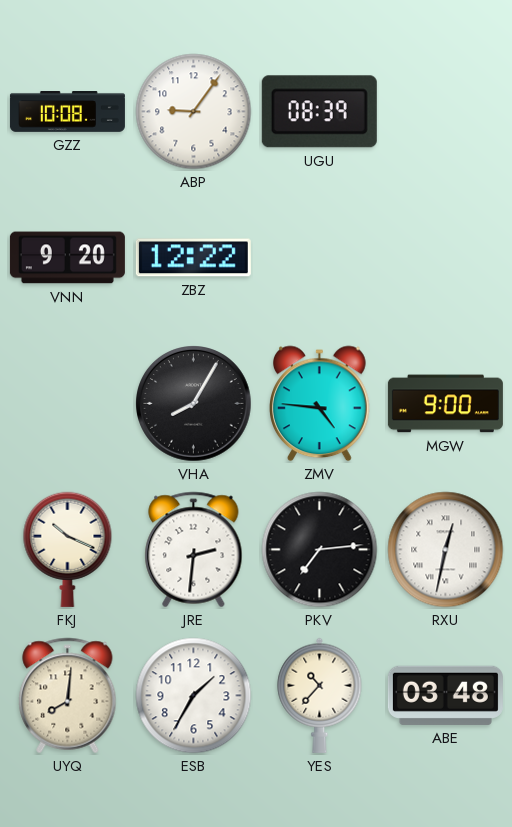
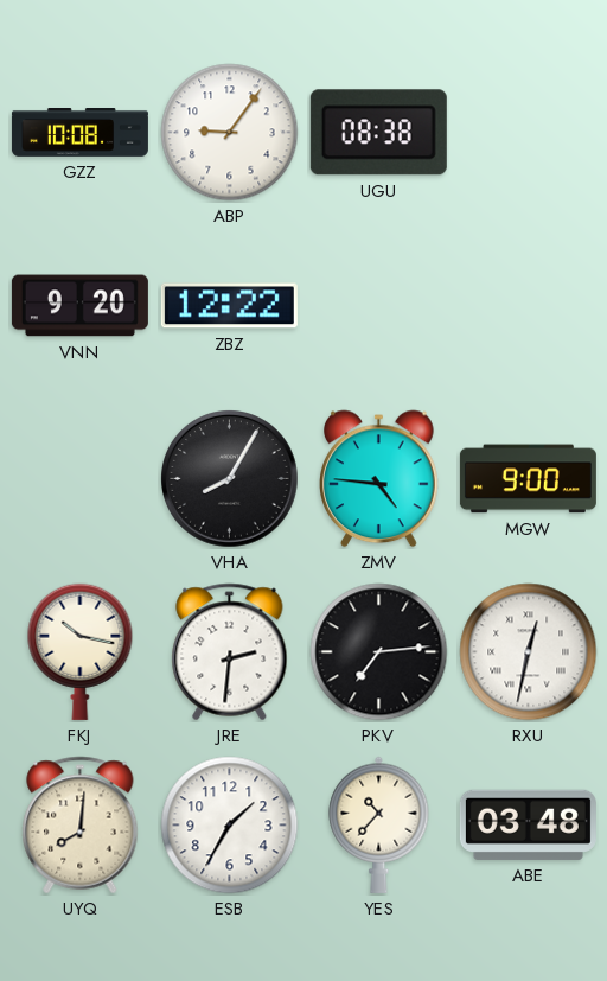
UGU: 08:39 -> 08:38 (378, 133)
FKJ: 10:19 -> 10:17 (81, 651)
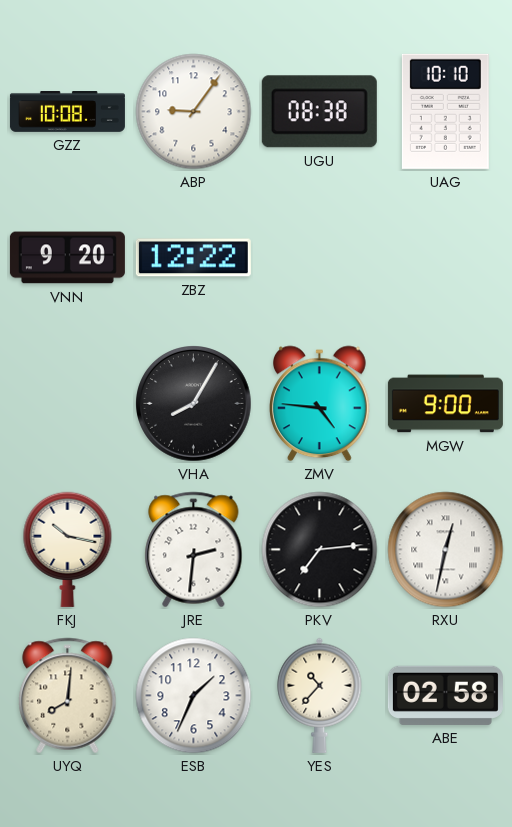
UAG: none -> 10:10 (445, 111)
ESB: 1:35 -> 1:34 (194, 696)
ABE: 03:48 -> 02:58 (445, 695)
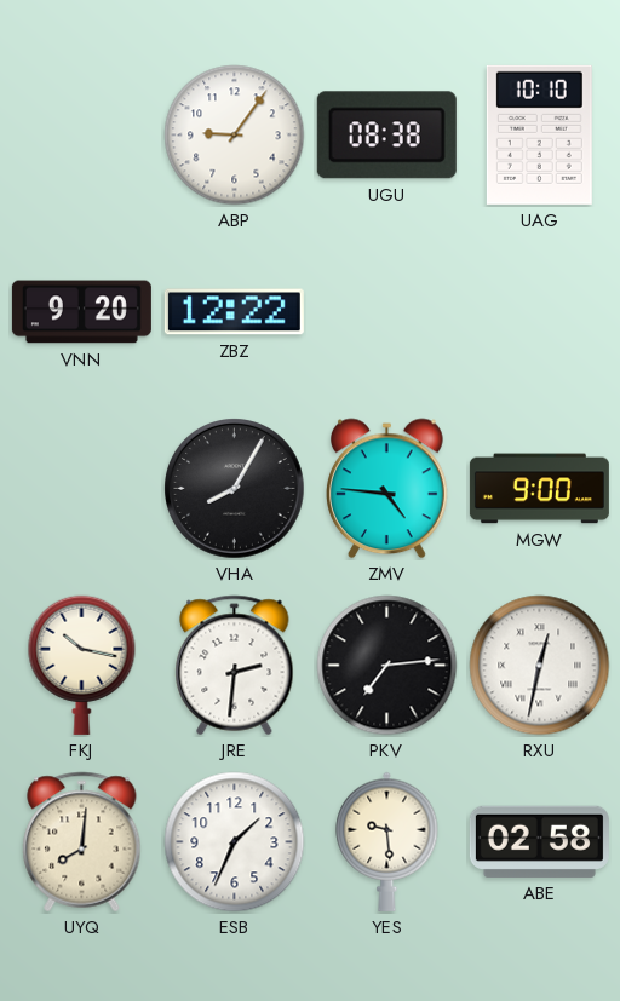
GZZ: 10:08 -> none (67, 112)
YES: 10:37 -> 9:29 (387, 841)
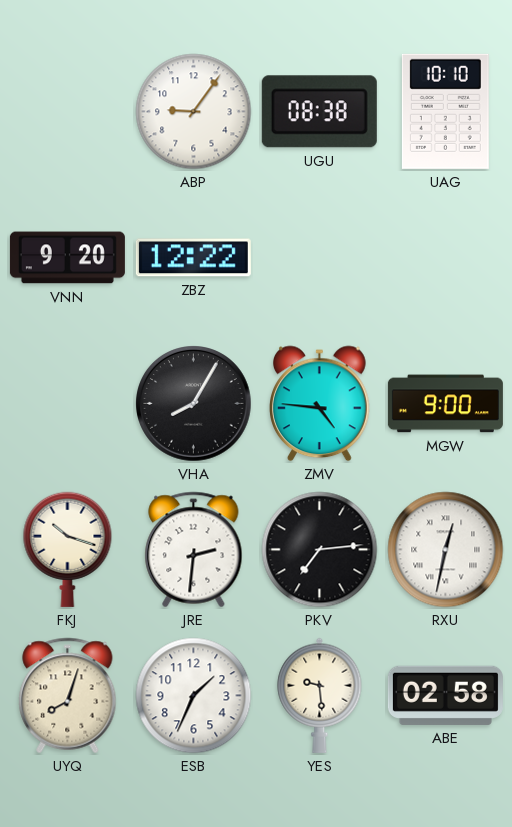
FKJ: 10:17 -> 10:18 (68, 549)
UYQ: 8:01 -> 8:03 (68, 696)
